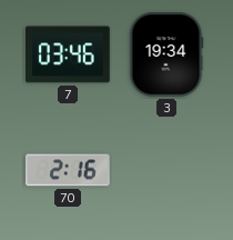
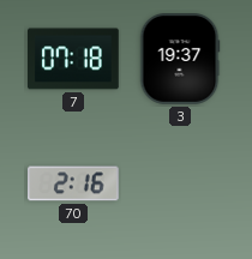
7: 03:46 -> 07:18 (74, 59)
3: 19:34 -> 19:37 (180, 60)
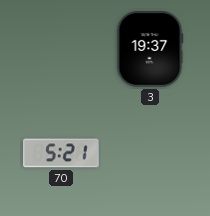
7: 07:18 -> none (74, 59)
70: 2:16 -> 5:21 (62, 153)
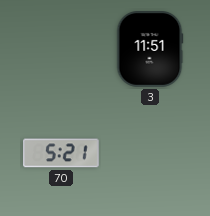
3: 19:37 -> 11:51 (150, 50)
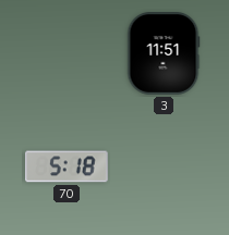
70: 5:21 -> 5:18 (68, 166)
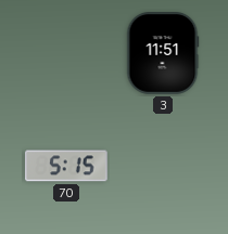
70: 5:18 -> 5:15 (67, 166)
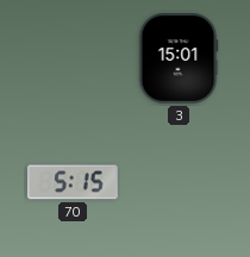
3: 11:51 -> 15:01 (179, 59)
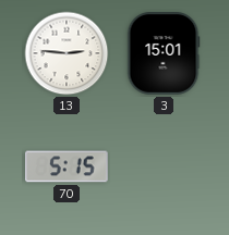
13: none -> 2:46 (67, 53)
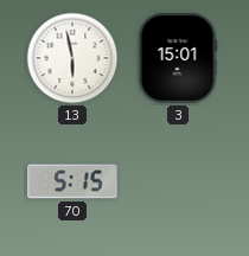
13: 2:46 -> 5:58 (72, 58)
